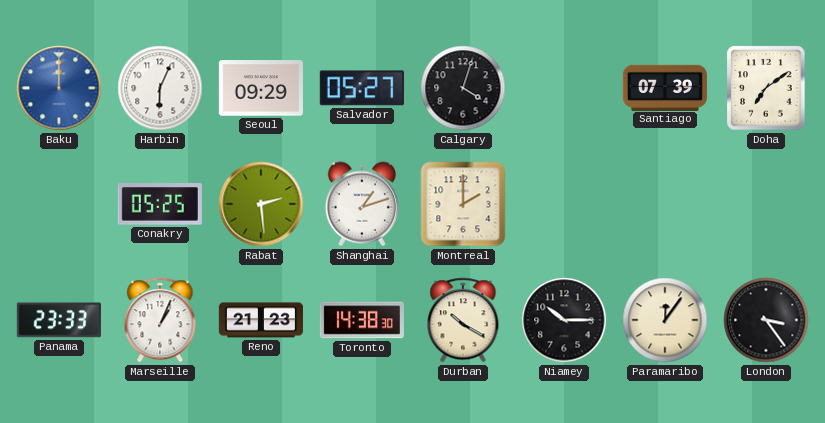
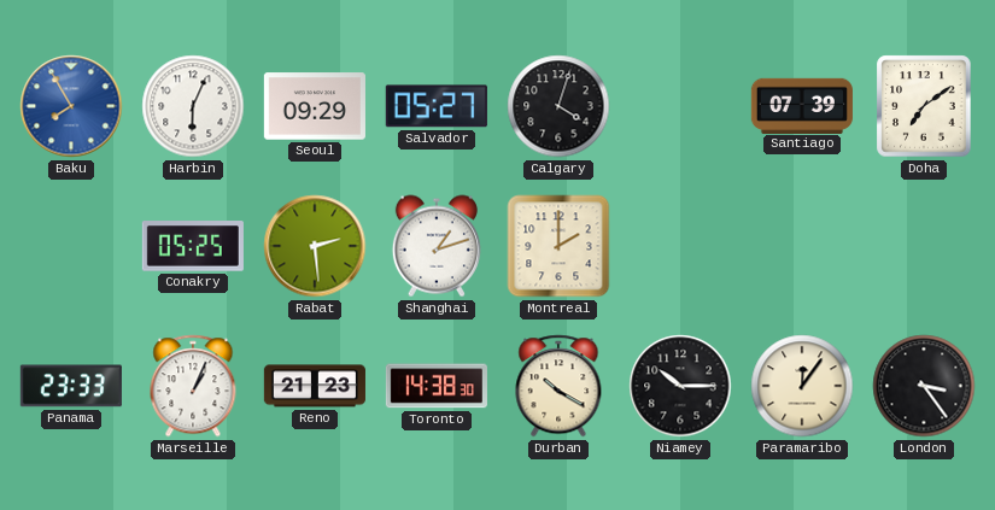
Baku: 12:00 -> 7:55 (71, 106)
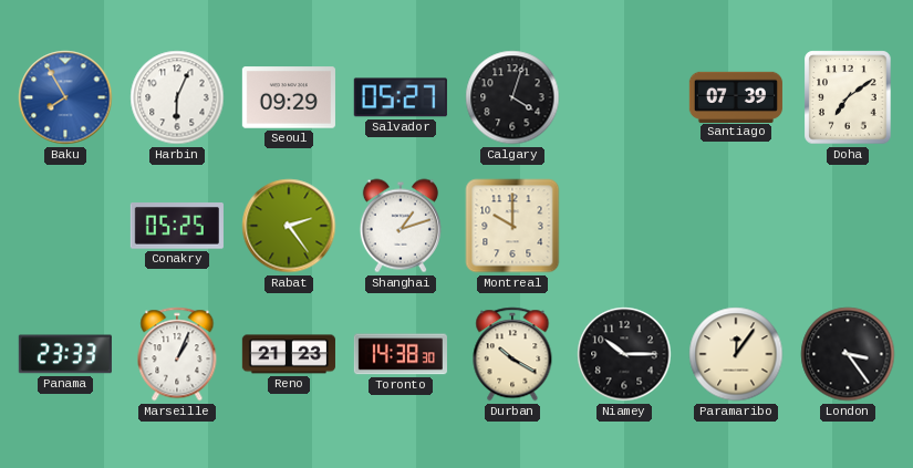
Rabat: 2:29 -> 2:24 (289, 226)
Montreal: 2:00 -> 10:00 (512, 226)
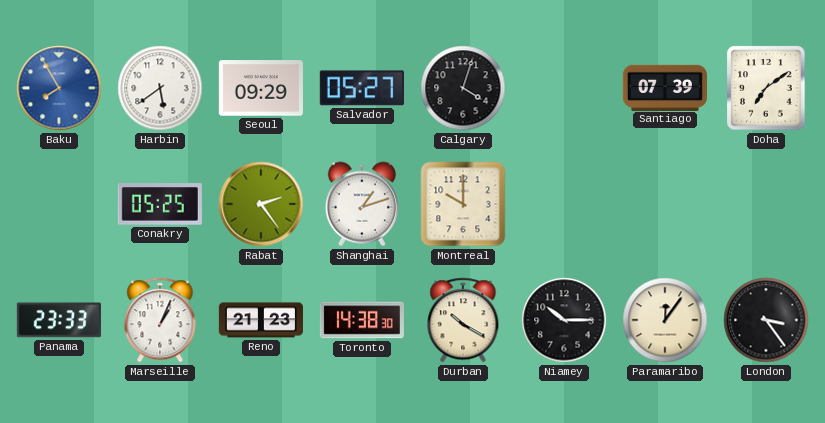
Harbin: 6:04 -> 5:39 (160, 88)
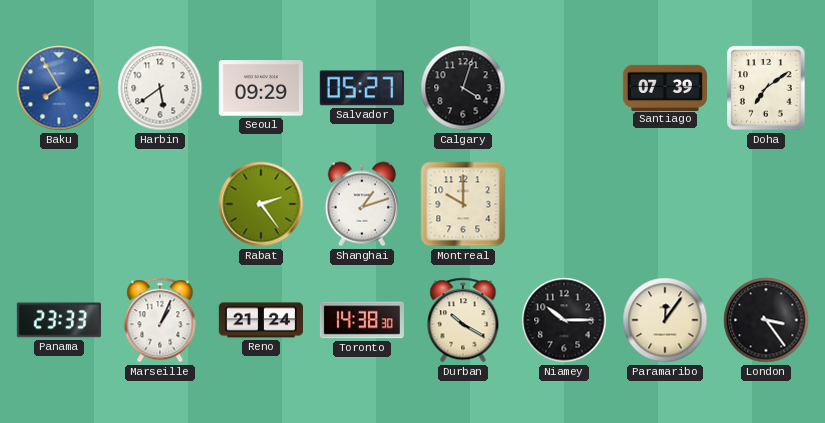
Conakry: 05:25 -> none (160, 204)
Reno: 21:23 -> 21:24 (261, 320)
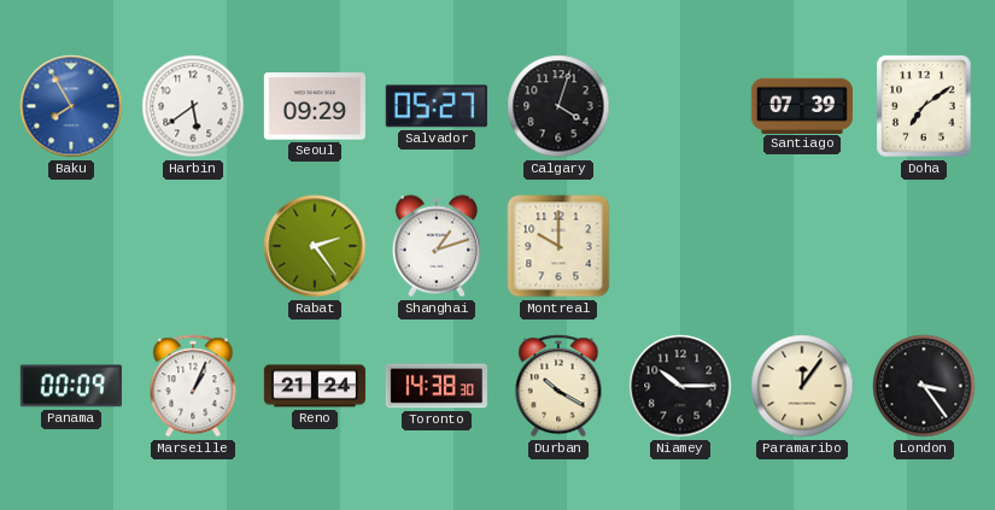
Panama: 23:33 -> 00:09 (71, 386)
